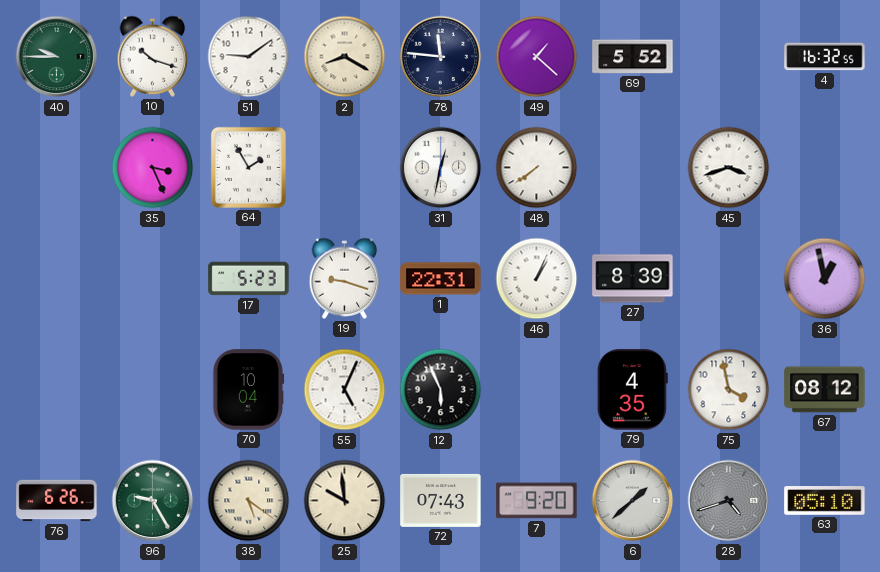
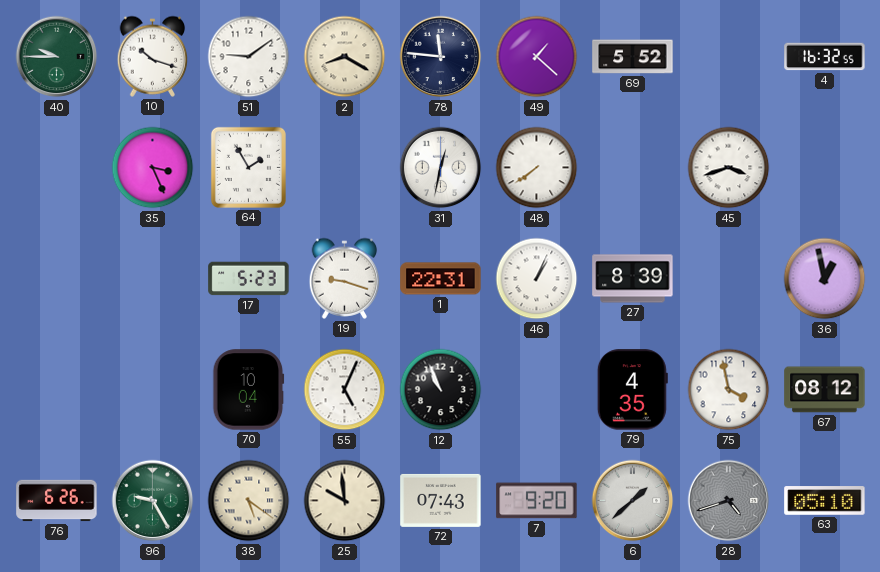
12: 5:56 -> 10:56 (441, 390)
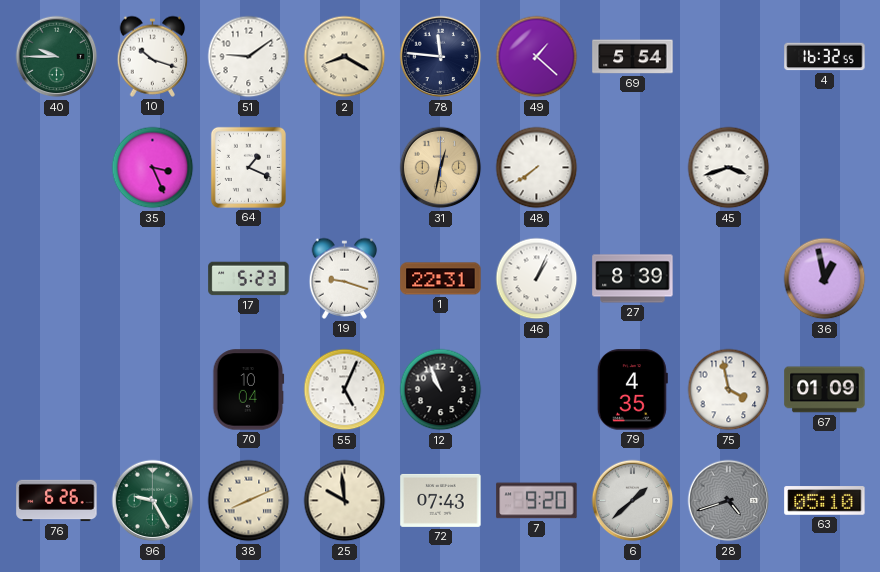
69: 5:52 -> 5:54 (633, 57)
64: 1:55 -> 1:19 (248, 167)
31 dial: white -> champagne (441, 168)
67: 08:12 -> 01:09 (825, 390)
38: 5:21 -> 8:11 (249, 501)
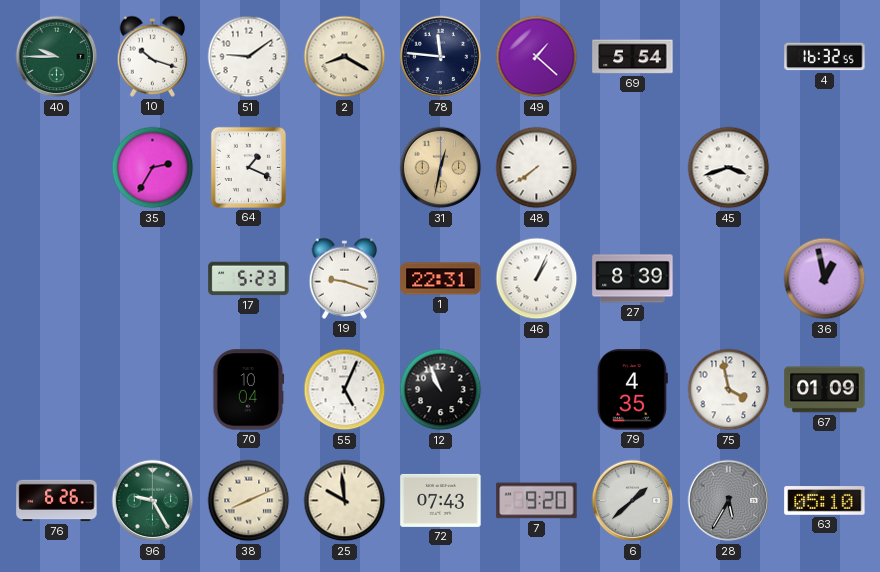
35: 3:26 -> 2:35 (153, 168)
28: 4:42 -> 5:35 (729, 501)
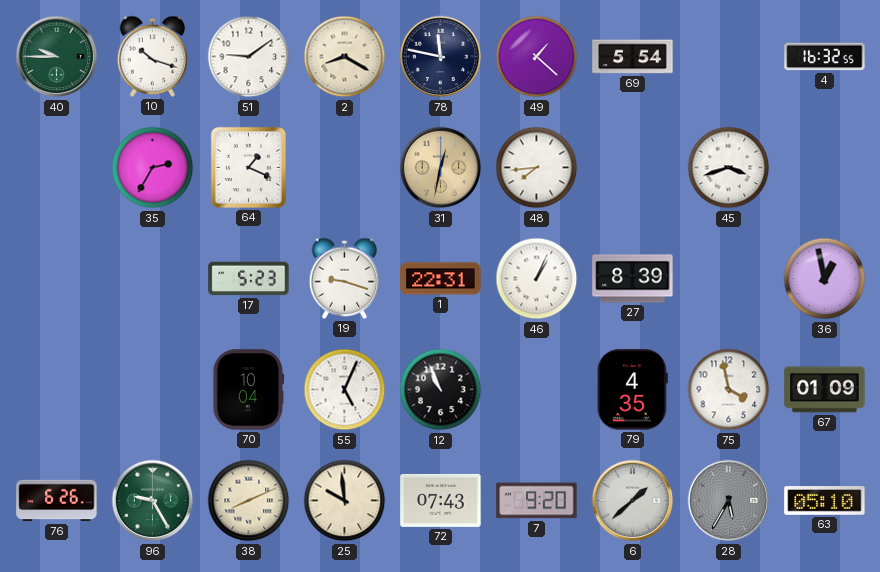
78: 11:46 -> 11:47 (441, 57)
48: 7:39 -> 7:44 (537, 168)
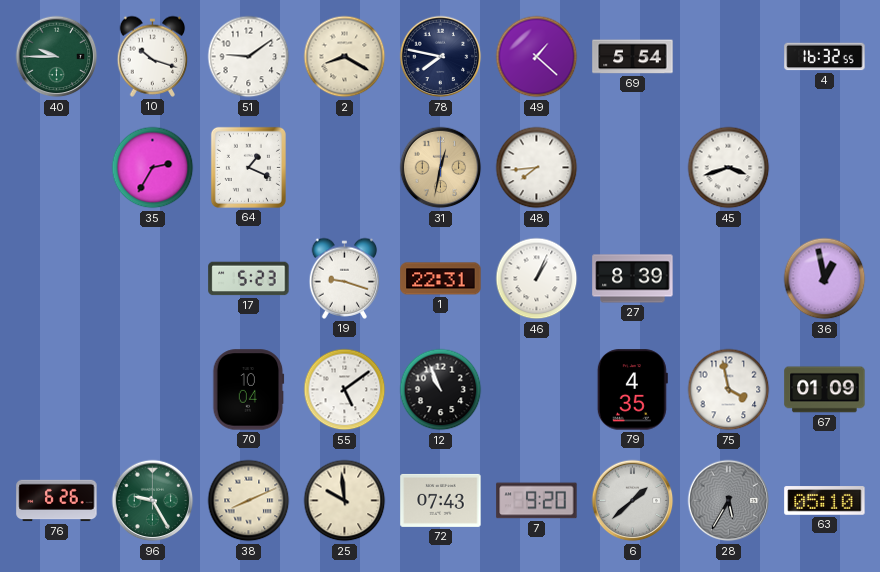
78: 11:47 -> 7:47 (441, 57)
55: 5:04 -> 5:09 (345, 390)
